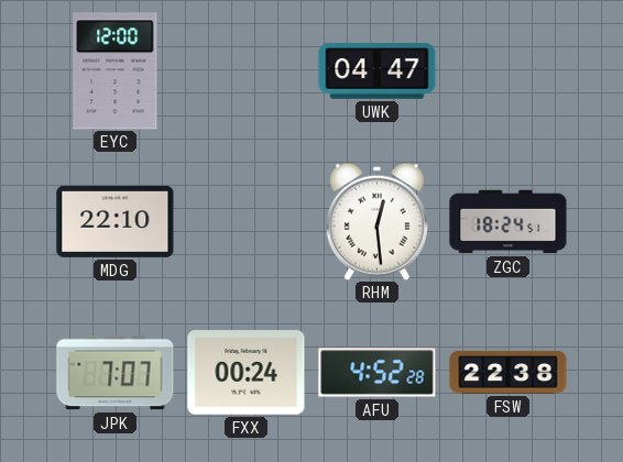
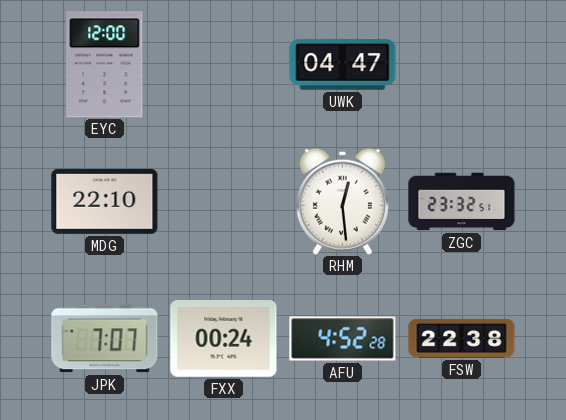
ZGC: 18:24 -> 23:32 (462, 202)
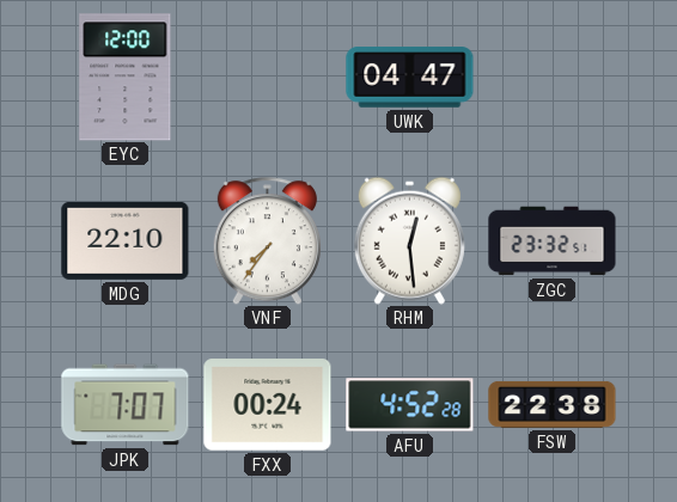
VNF: none -> 7:36 (267, 241)
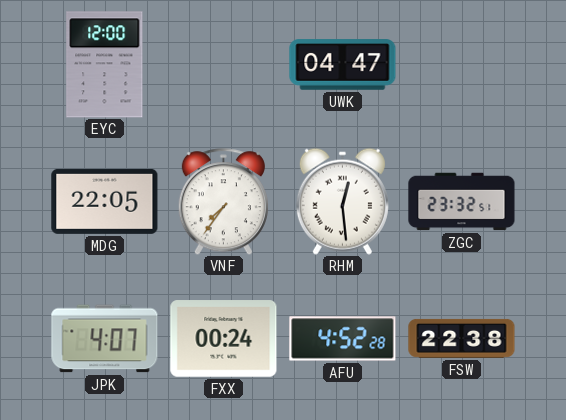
MDG: 22:10 -> 22:05 (105, 201)
JPK: 7:07 -> 4:07 (105, 339)
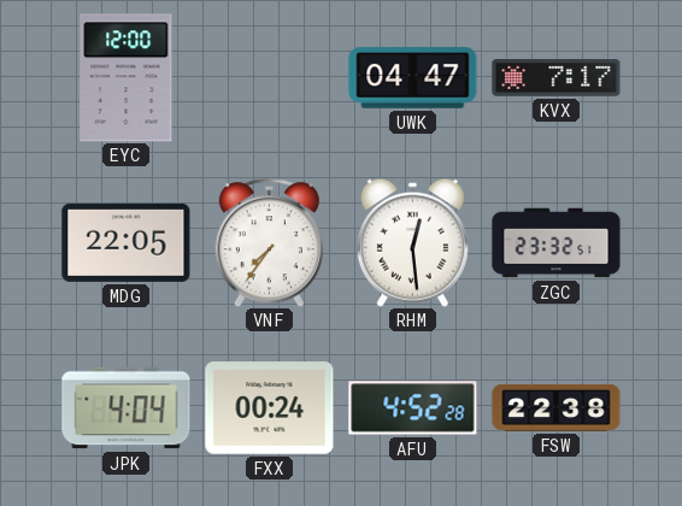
KVX: none -> 7:17 (557, 78)
JPK: 4:07 -> 4:04 (127, 408)
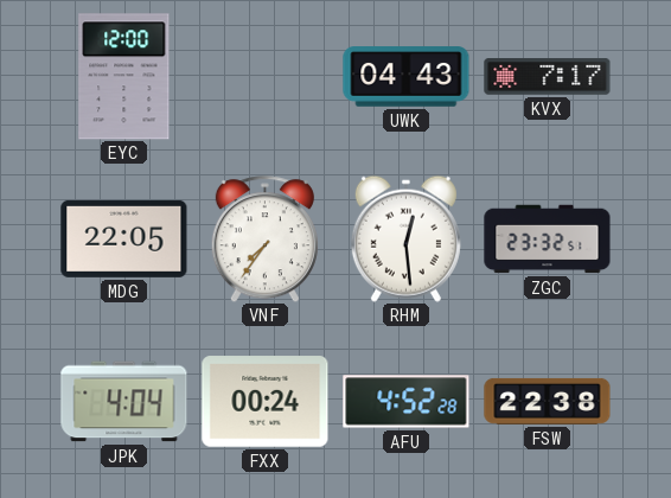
UWK: 04:47 -> 04:43 (407, 77)
